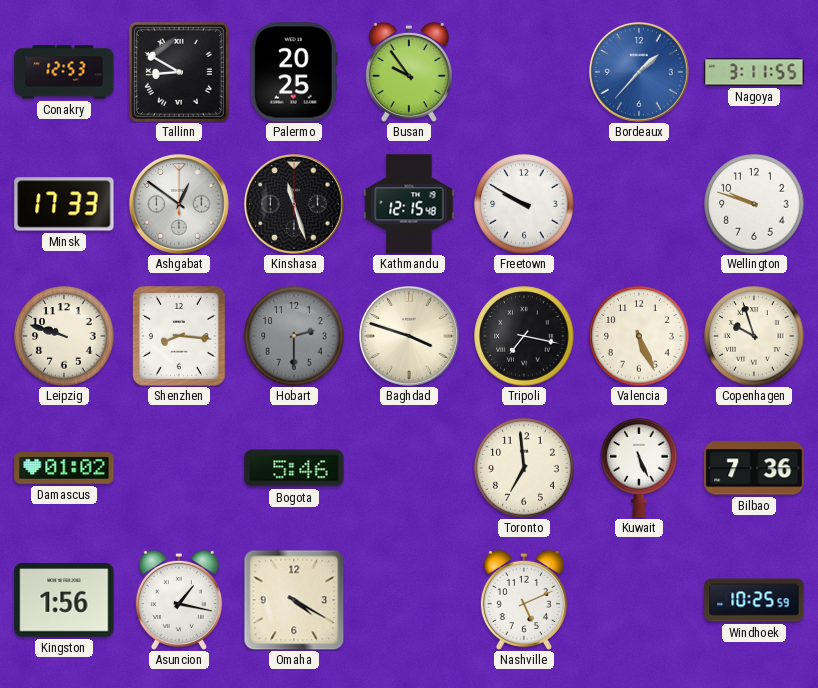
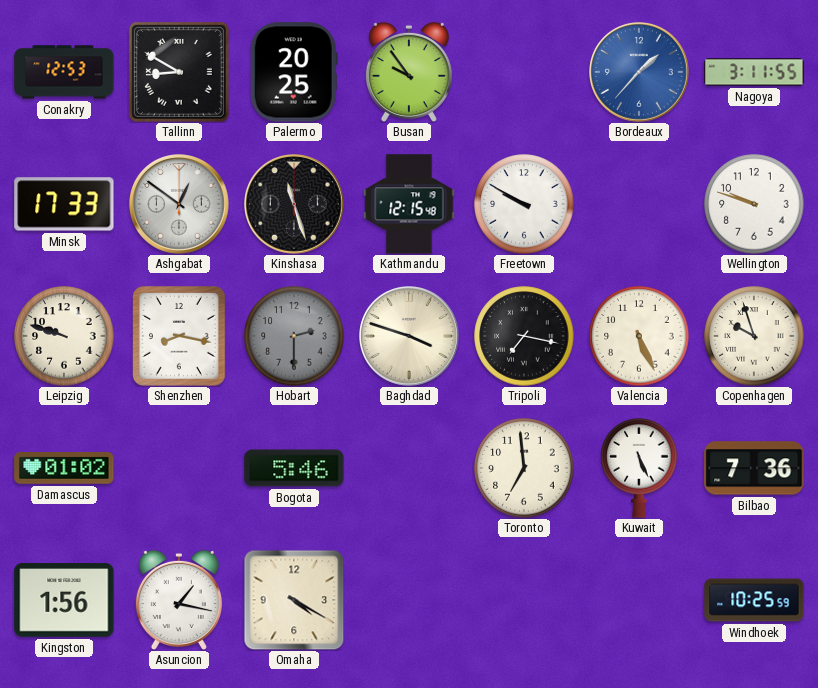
Shenzhen: 8:16 -> 8:17 (180, 337)
Nashville: 5:11 -> none (524, 600)
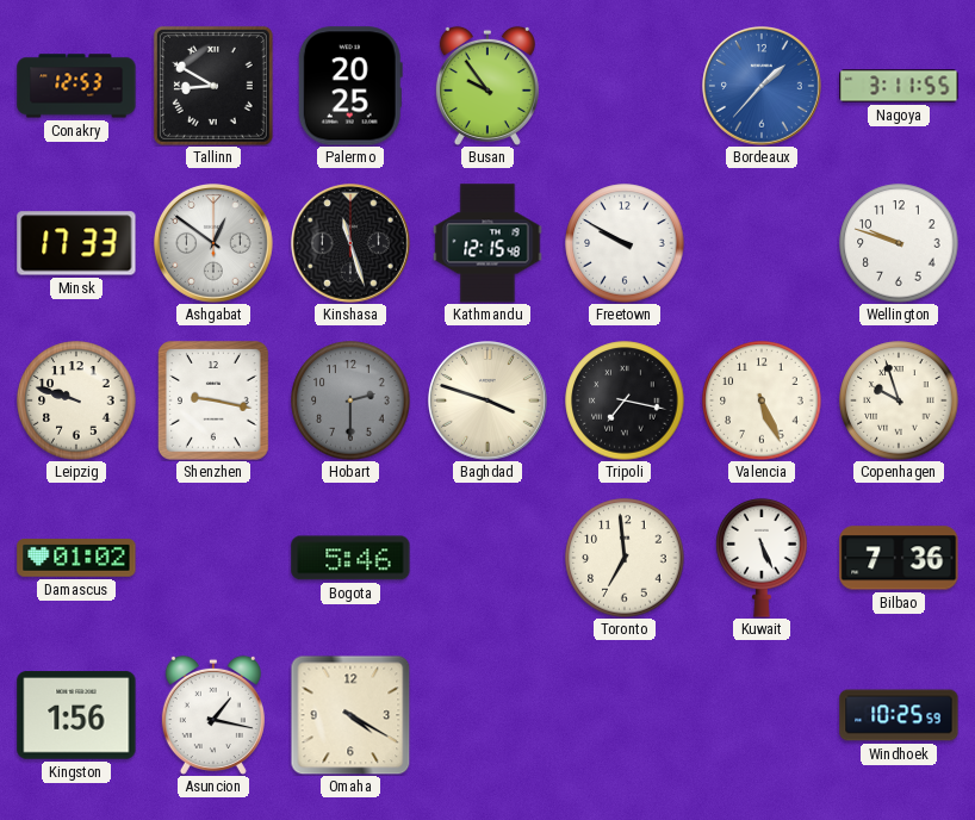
Shenzhen: 8:17 -> 9:17 (215, 402)
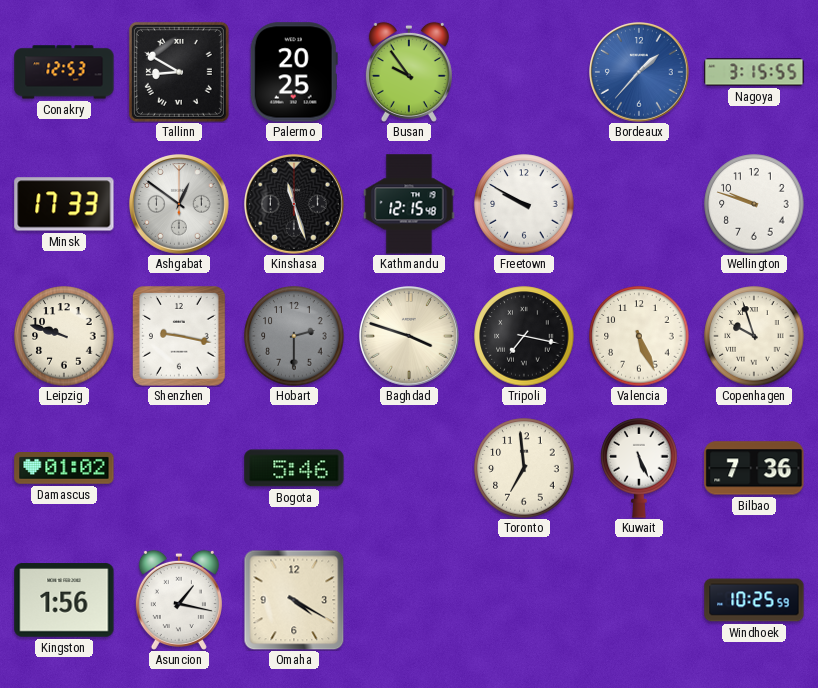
Nagoya: 3:11 -> 3:15 (754, 72)
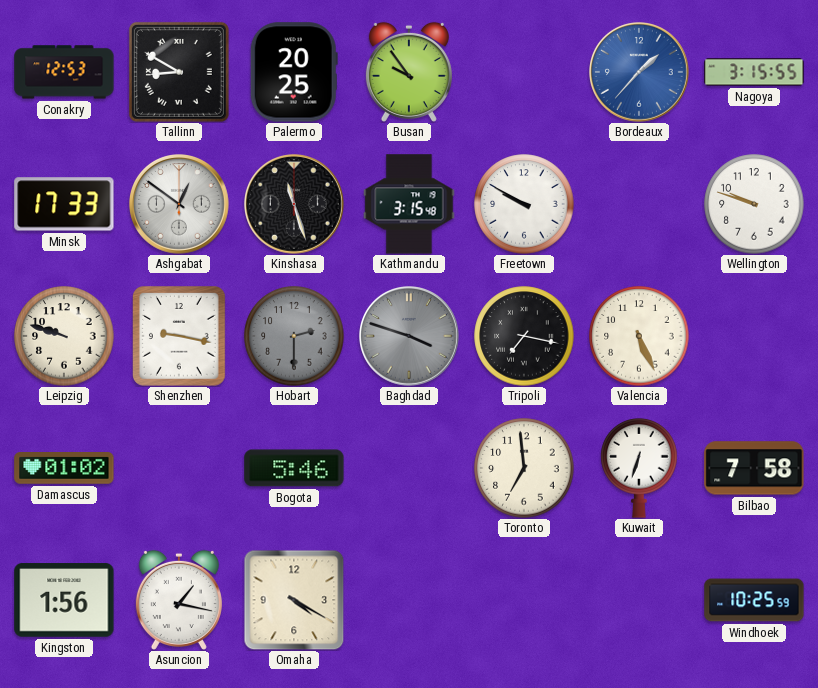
Kathmandu: 12:15 -> 3:15 (409, 204)
Baghdad dial: cream -> grey (410, 337)
Copenhagen: 9:57 -> none (754, 336)
Kuwait: 5:26 -> 6:33 (639, 469)
Bilbao: 7:36 -> 7:58 (754, 468)
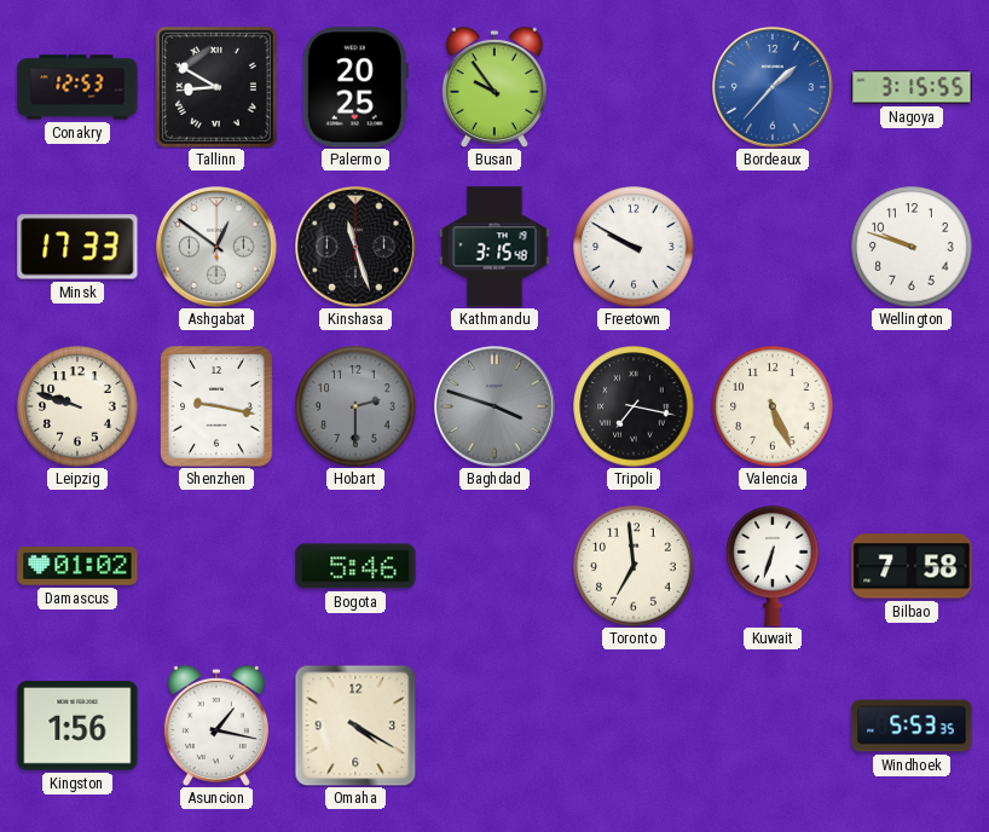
Windhoek: 10:25 -> 5:53 (912, 726)
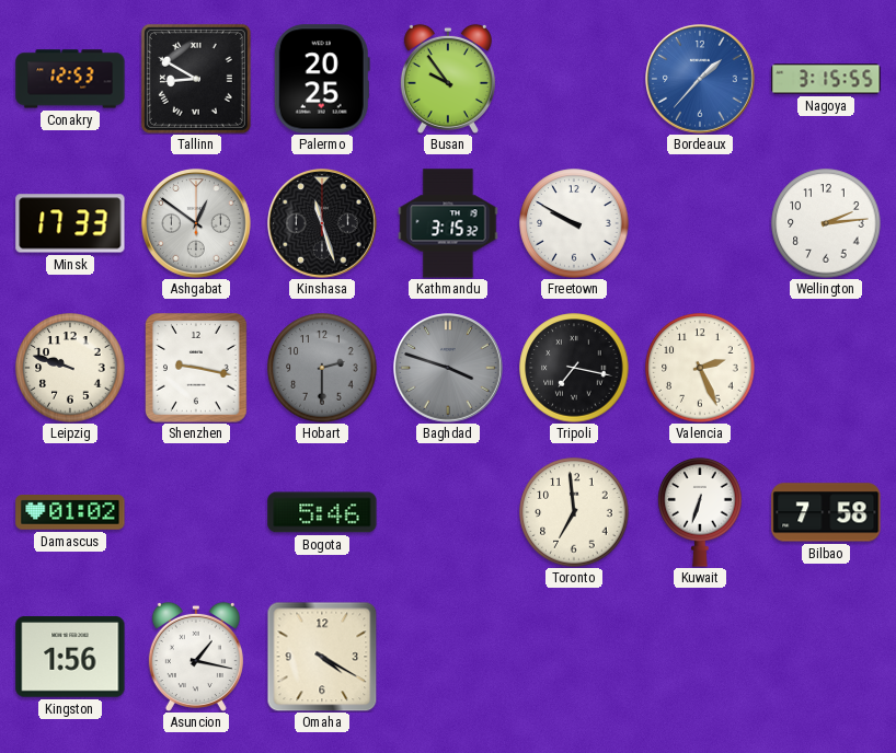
Kathmandu: 3:15:48 -> 3:15:32 (448, 223)
Wellington: 9:48 -> 2:14 (826, 223)
Valencia: 5:26 -> 2:26 (700, 368)
Windhoek: 5:53 -> none (912, 726)
